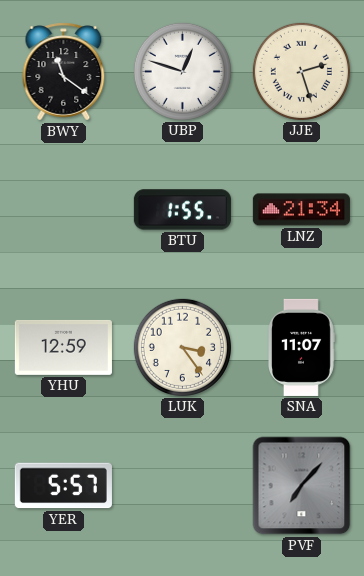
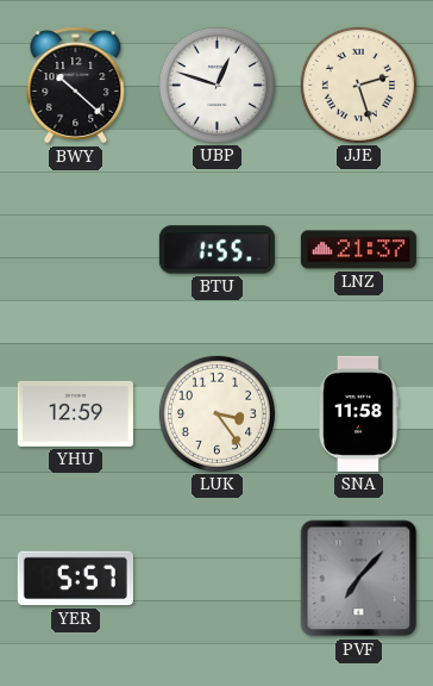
BWY: 11:21 -> 10:22 (76, 86)
LNZ: 21:34 -> 21:37 (358, 250)
SNA: 11:07 -> 11:58 (359, 413)
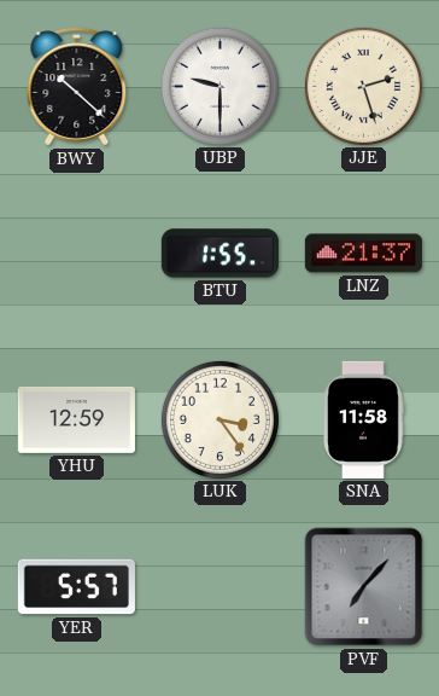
UBP: 12:48 -> 9:30 (219, 86)
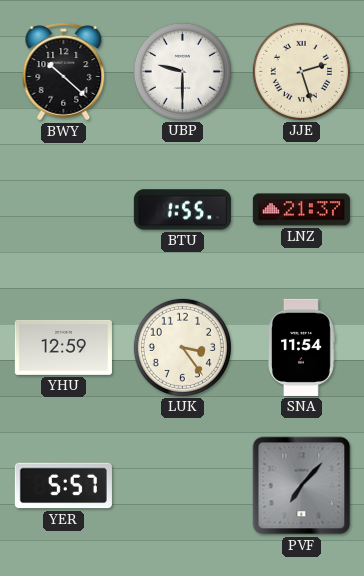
SNA: 11:58 -> 11:54 (302, 347)
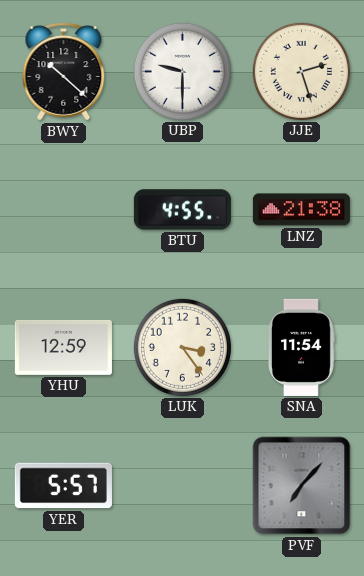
BTU: 1:55 -> 4:55 (182, 210)
LNZ: 21:37 -> 21:38 (301, 210)
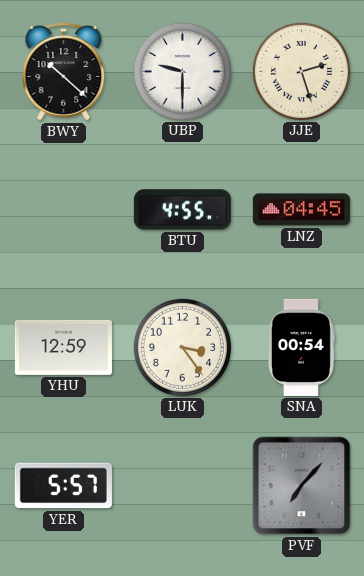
LNZ: 21:38 -> 04:45 (301, 210)
SNA: 11:54 -> 00:54 (302, 347)
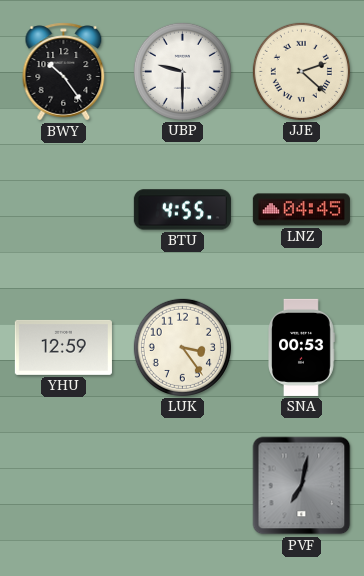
BWY: 10:22 -> 10:24 (64, 72)
JJE: 2:27 -> 2:22 (301, 71)
SNA: 00:54 -> 00:53 (302, 347)
YER: 5:57 -> none (63, 486)
PVF: 7:07 -> 7:02 (302, 486)
